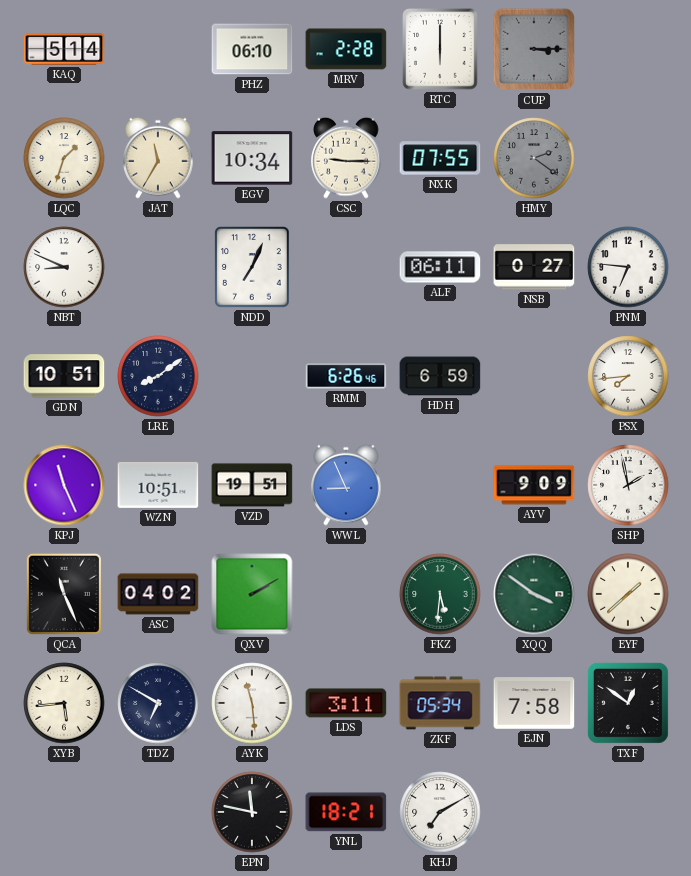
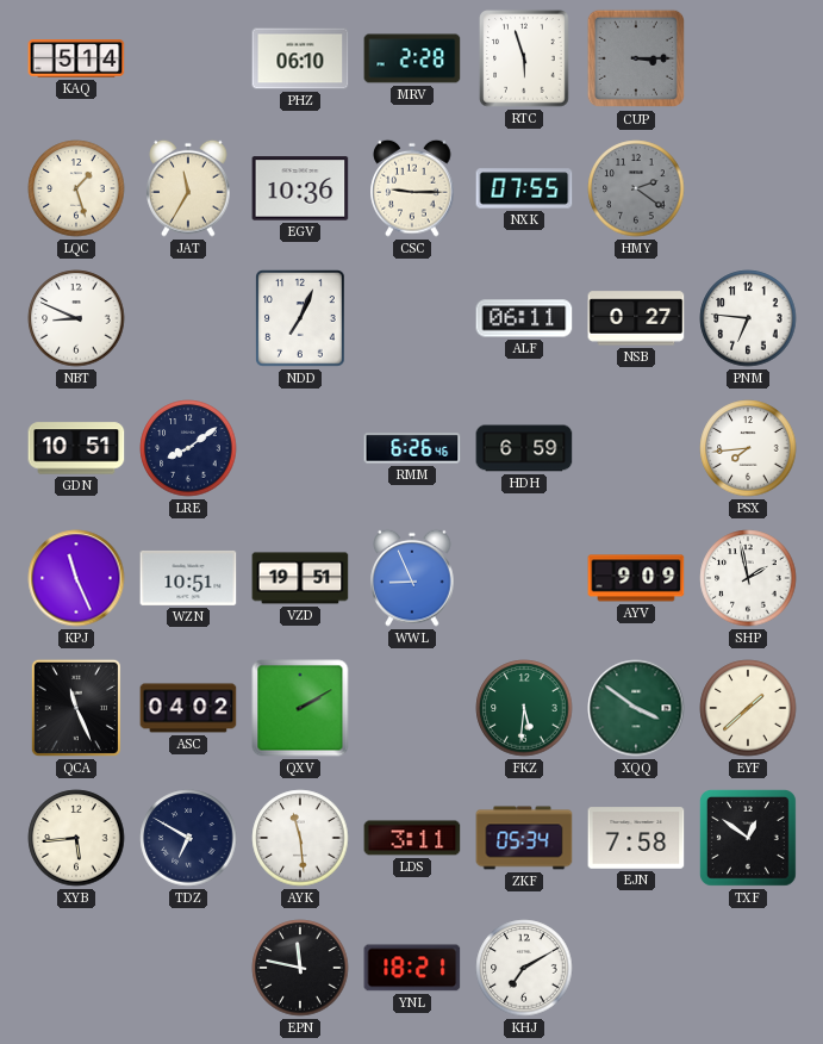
RTC: 6:00 -> 5:57 (524, 58)
LQC: 1:33 -> 1:27 (76, 188)
EGV: 10:34 -> 10:36 (300, 188)
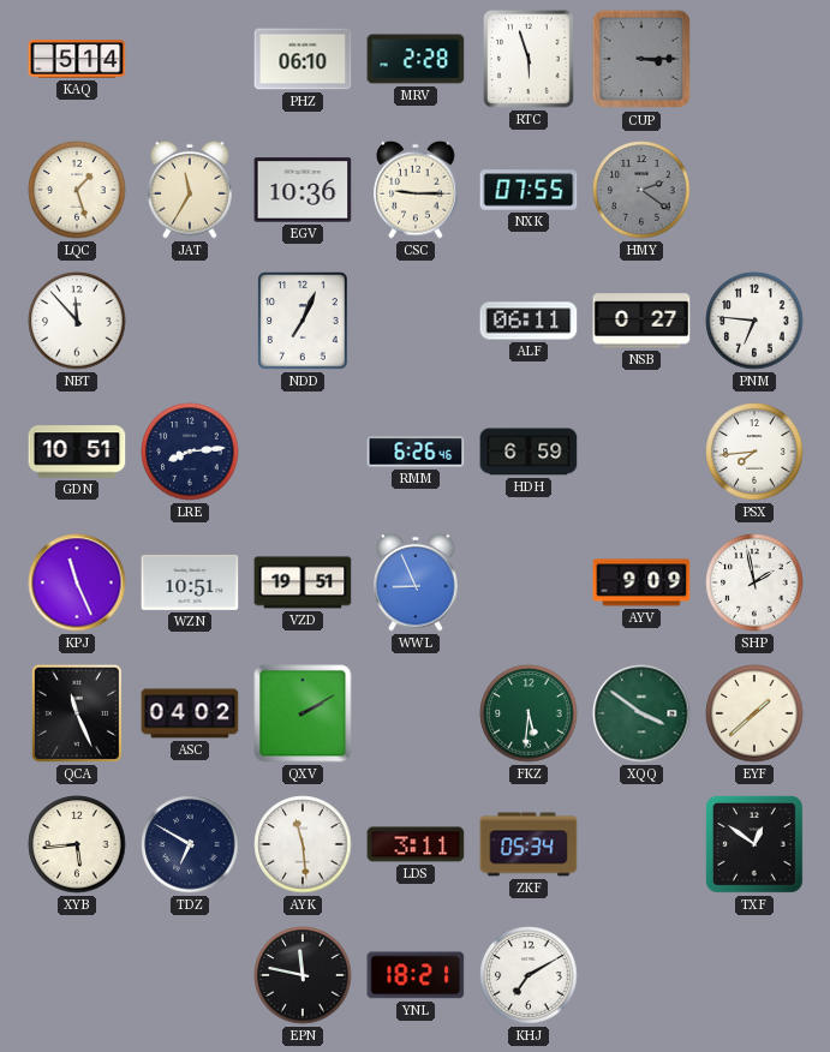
NBT: 8:49 -> 11:53 (77, 321)
LRE: 8:09 -> 8:14 (190, 452)
EJN: 7:58 -> none (636, 838)
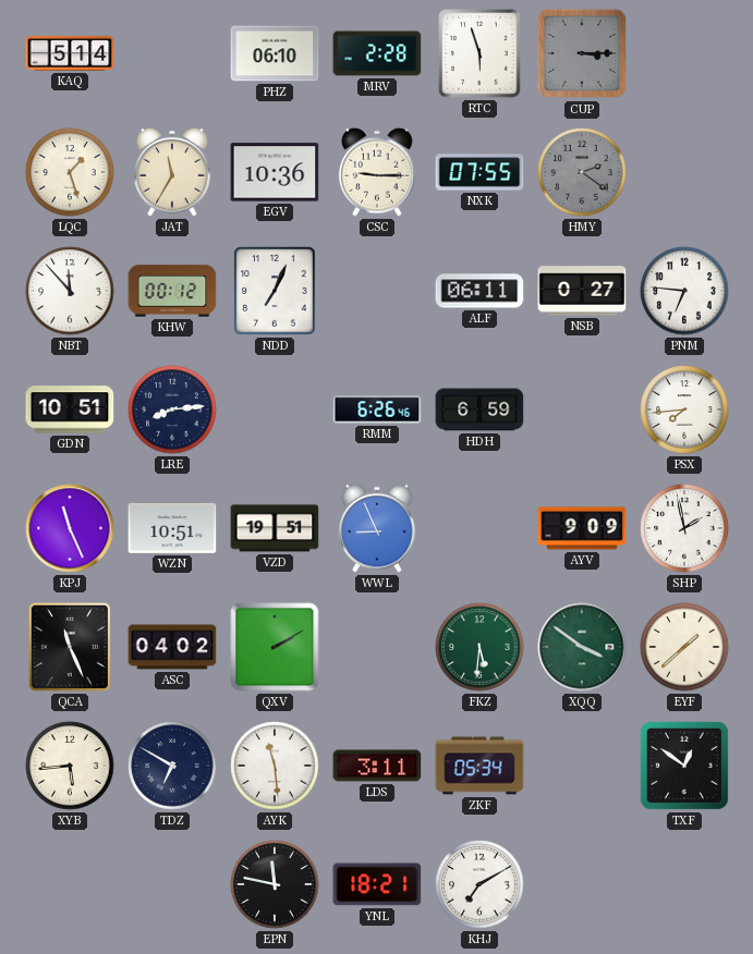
KHW: none -> 00:12 (172, 291)
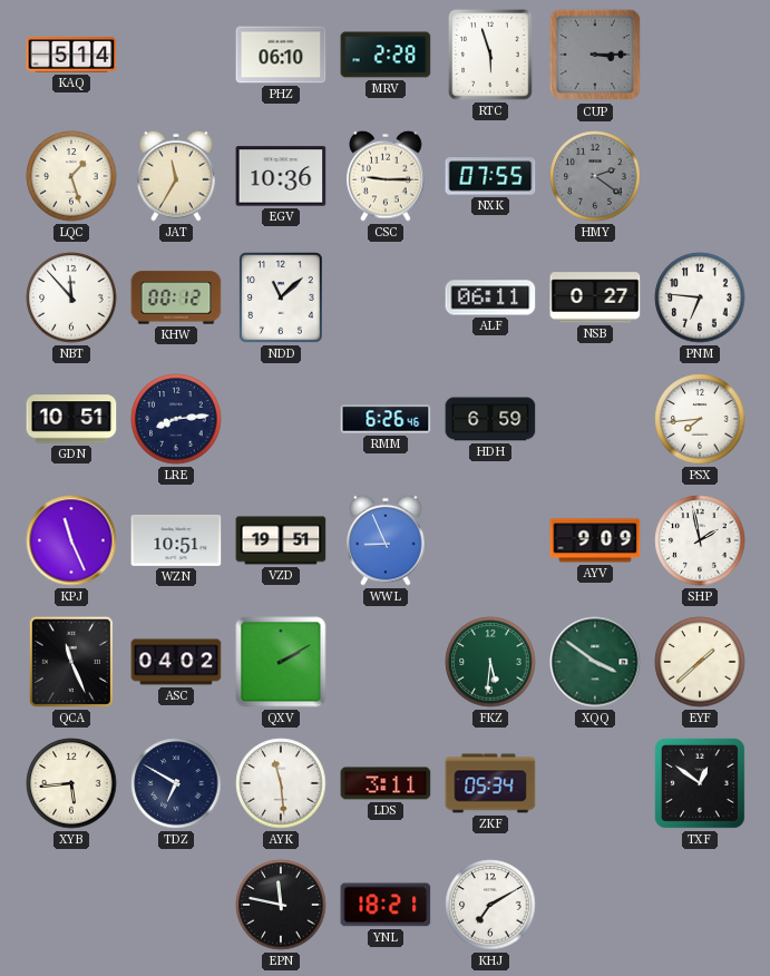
NDD: 7:04 -> 11:08 (281, 297)
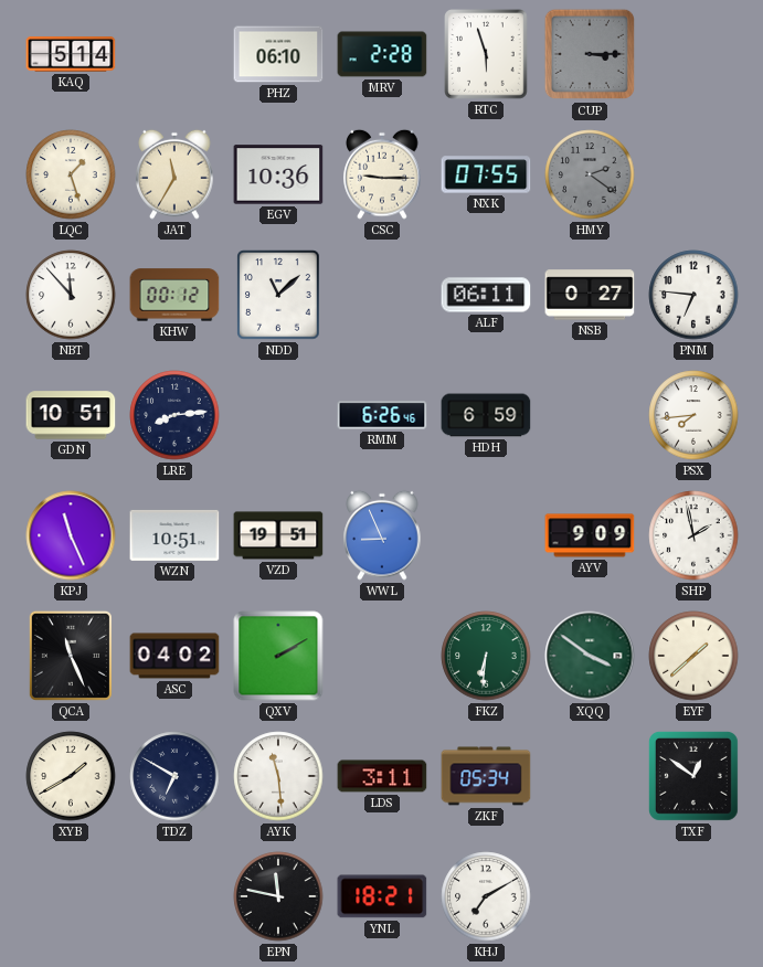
FKZ: 5:31 -> 6:31 (486, 656)
XYB: 5:44 -> 1:40 (71, 776)
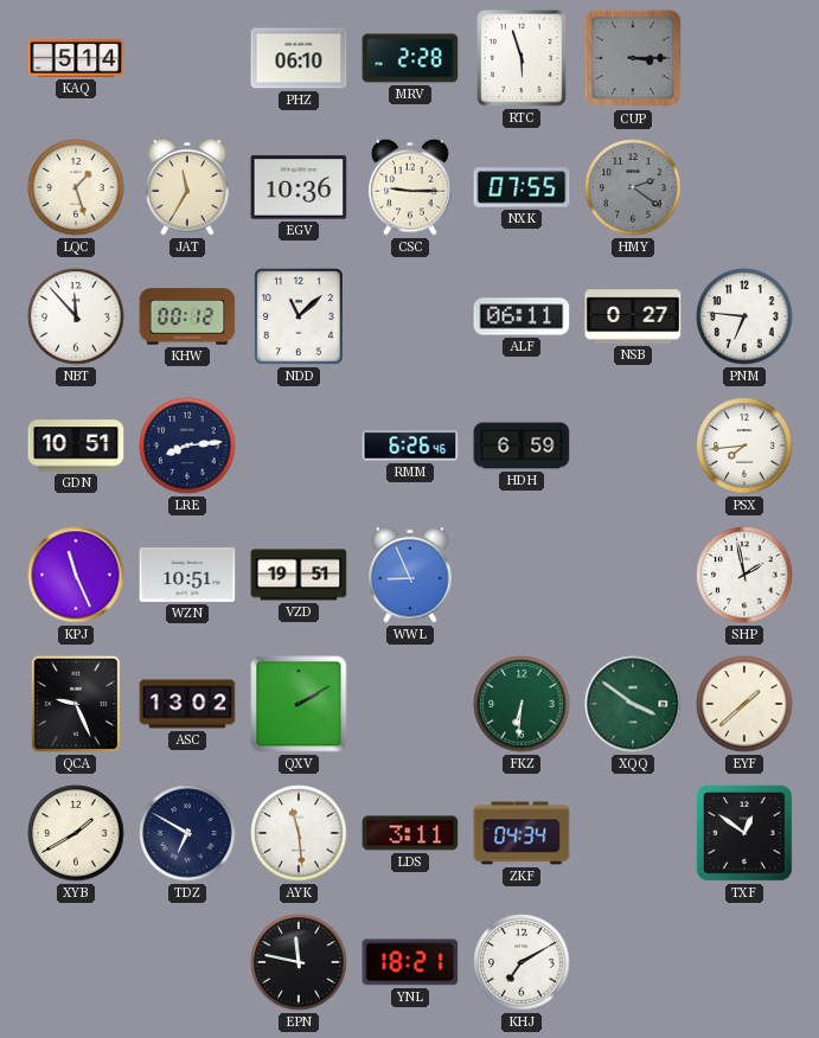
AYV: 9:09 -> none (590, 535)
QCA: 11:26 -> 9:26 (76, 704)
ASC: 04:02 -> 13:02 (187, 704)
ZKF: 05:34 -> 04:34 (522, 833)
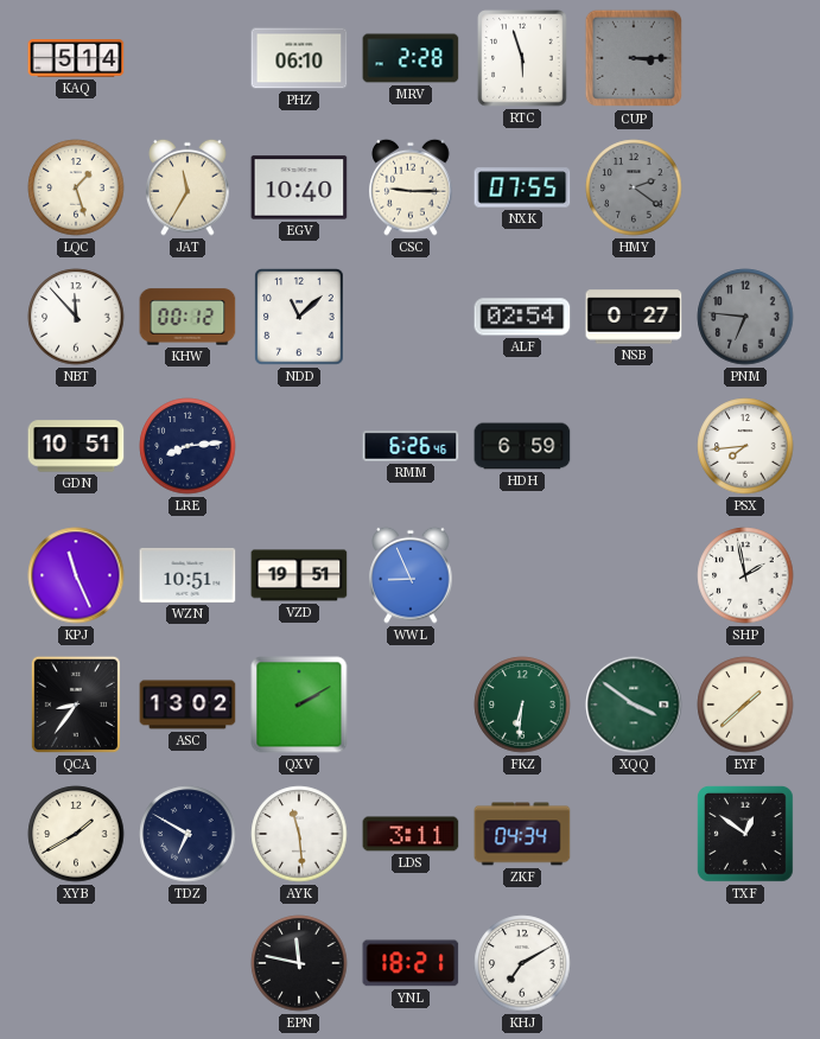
EGV: 10:36 -> 10:40 (299, 187)
ALF: 06:11 -> 02:54 (522, 317)
PNM dial: white -> grey (745, 317)
QCA: 9:26 -> 8:36 (76, 705)
